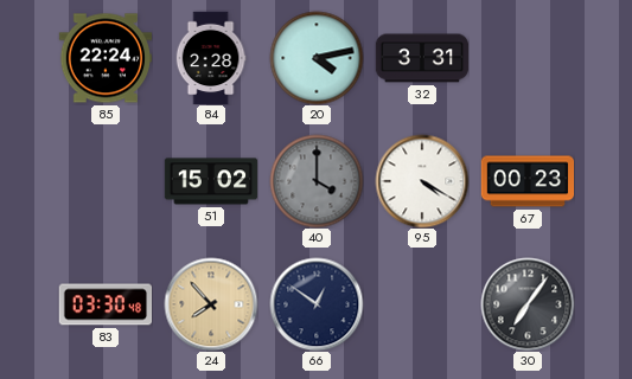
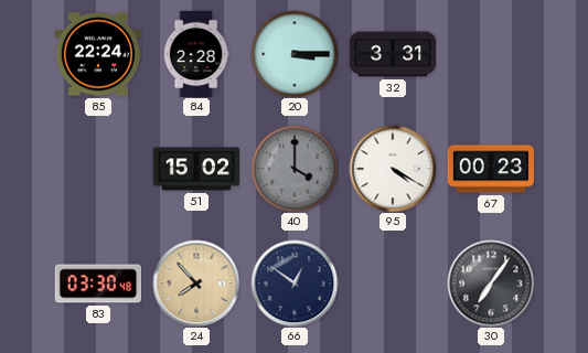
20: 4:13 -> 3:15 (295, 54)
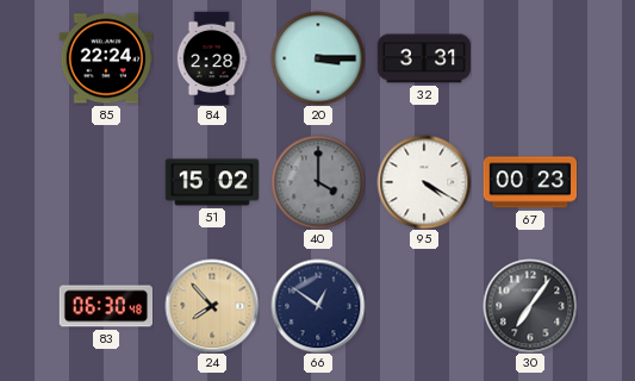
83: 03:30 -> 06:30 (106, 306)
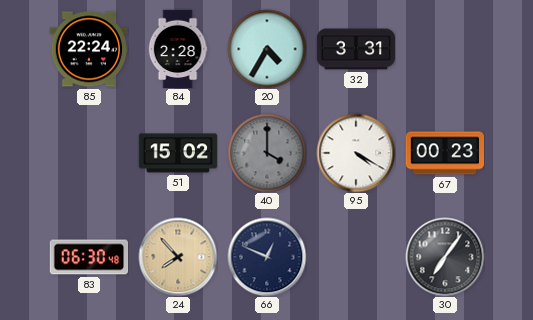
20: 3:15 -> 4:35 (267, 49)
66: 12:51 -> 12:49 (267, 257)
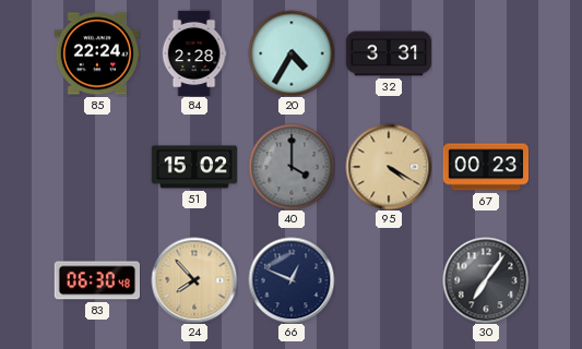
95 dial: white -> champagne (389, 167)
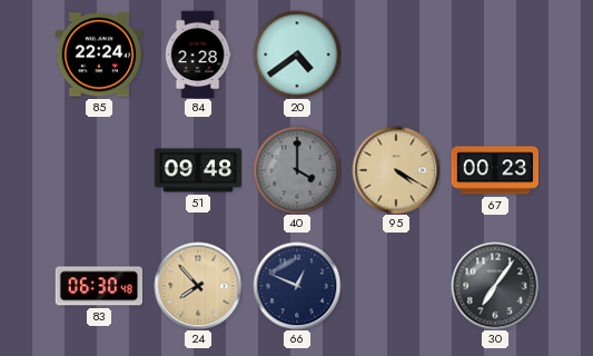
20: 4:35 -> 4:39 (297, 55)
32: 3:31 -> none (389, 53)
51: 15:02 -> 09:48 (198, 170)
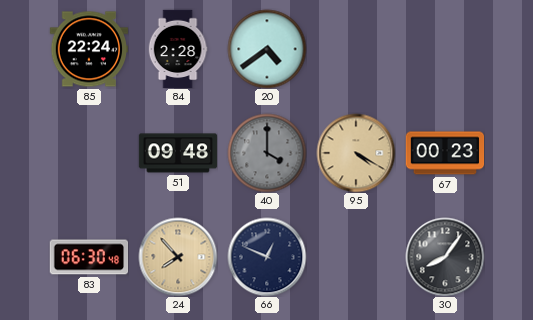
30: 7:06 -> 8:06 (445, 257)
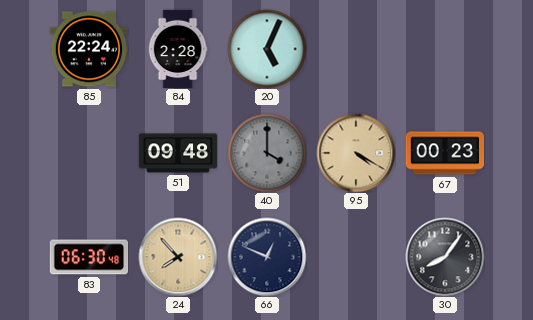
20: 4:39 -> 5:04 (267, 49)
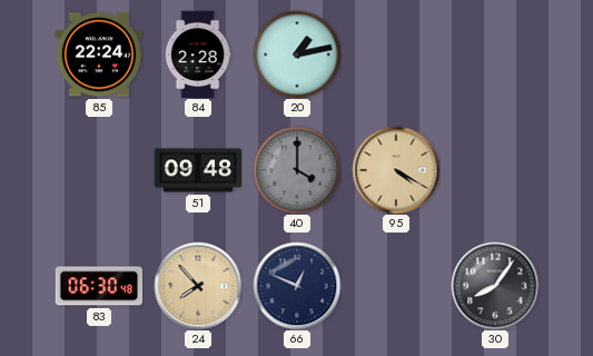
20: 5:04 -> 1:13 (297, 55)
67: 00:23 -> none (445, 153)
